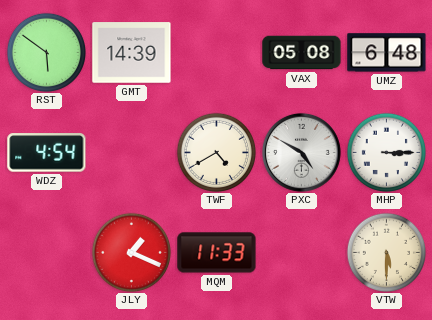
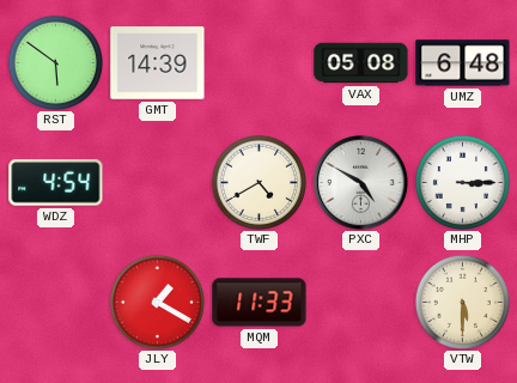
JLY: 1:19 -> 1:20 (157, 302)
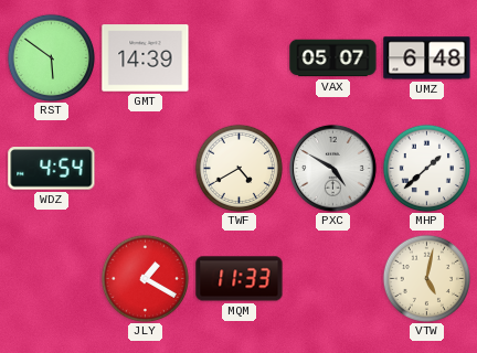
VAX: 05:08 -> 05:07 (333, 58)
MHP: 3:15 -> 1:38 (426, 168)
VTW: 5:30 -> 5:02 (426, 278)
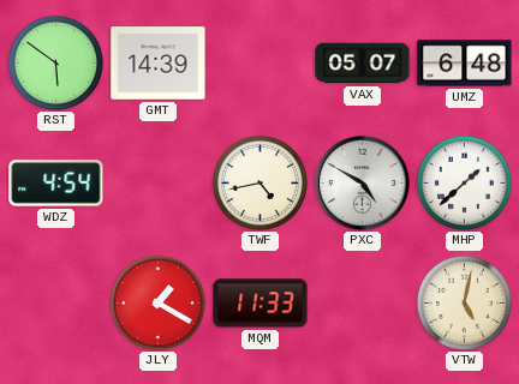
TWF: 4:40 -> 4:43 (259, 182)
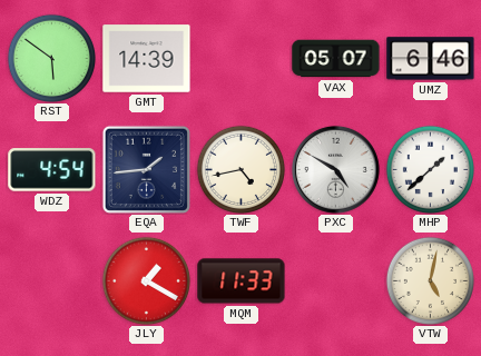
UMZ: 6:48 -> 6:46 (431, 59)
EQA: none -> 1:44 (146, 169)
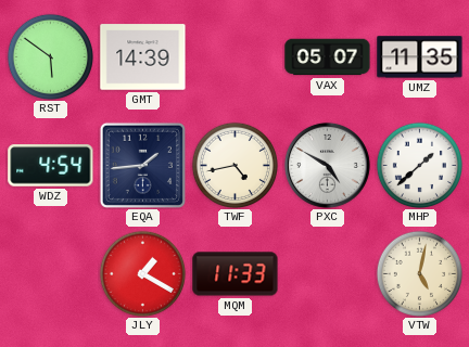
UMZ: 6:46 -> 11:35 (420, 57)
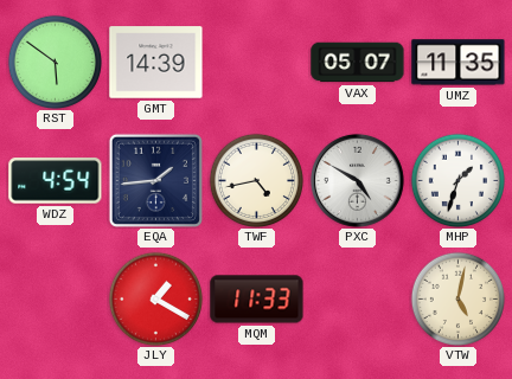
MHP: 1:38 -> 1:33 (457, 180)
